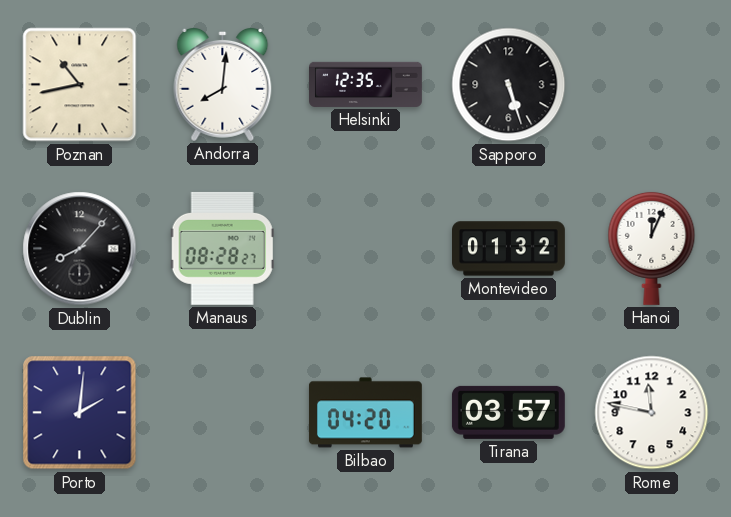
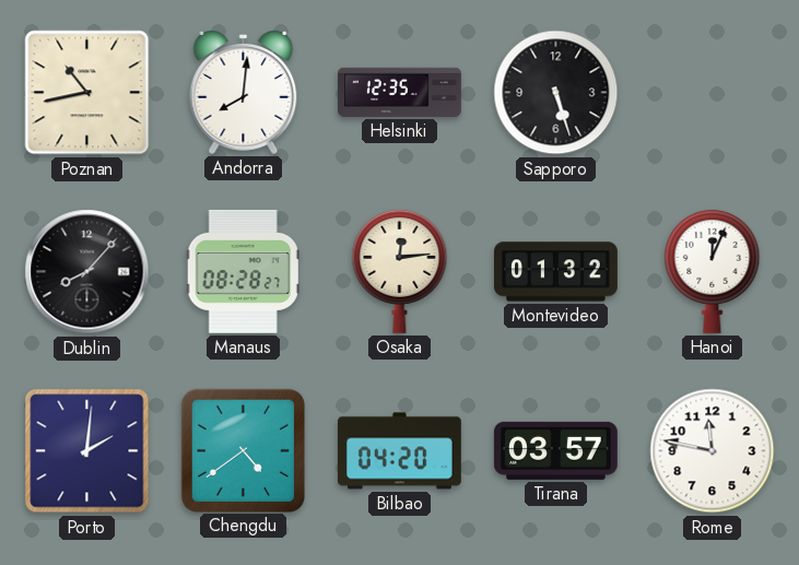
Osaka: none -> 12:14 (400, 271)
Chengdu: none -> 4:39 (243, 450)
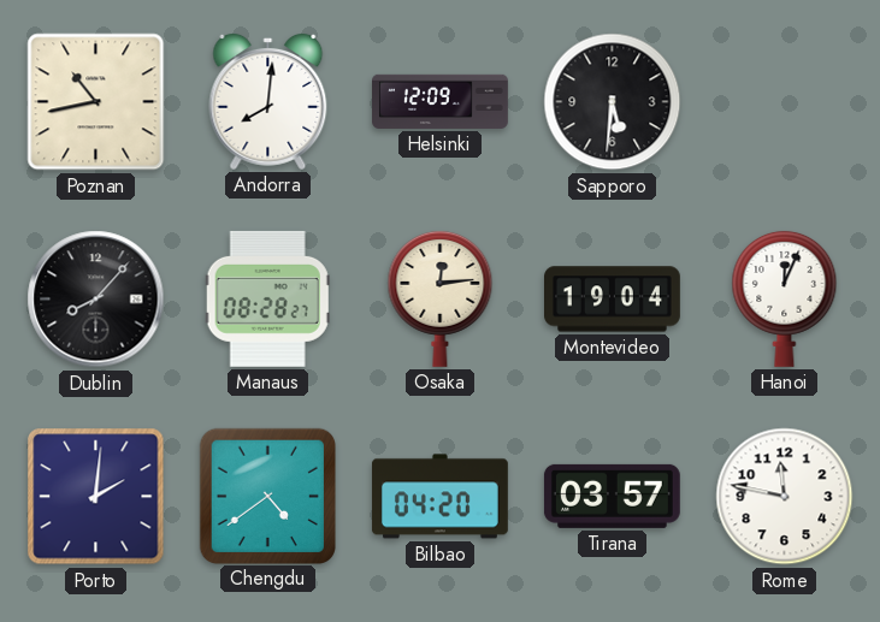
Helsinki: 12:35 -> 12:09 (441, 101)
Sapporo: 5:27 -> 5:31 (613, 102)
Montevideo: 01:32 -> 19:04 (613, 300)
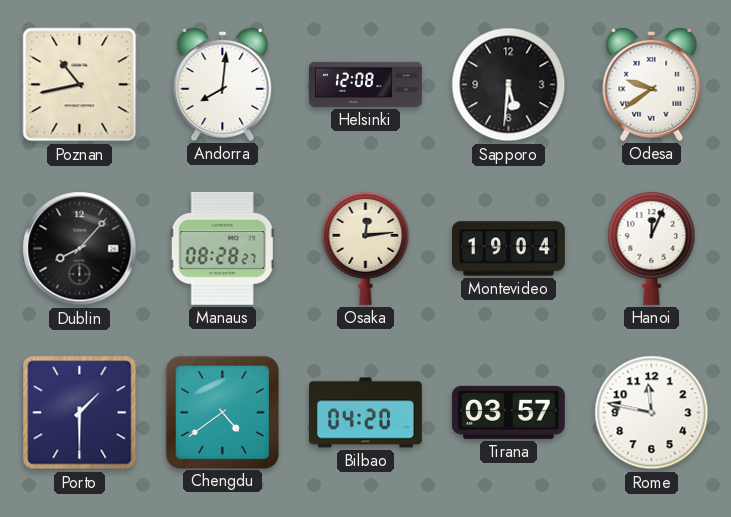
Helsinki: 12:09 -> 12:08 (366, 84)
Odesa: none -> 9:39 (652, 84)
Porto: 2:01 -> 1:30 (80, 413)
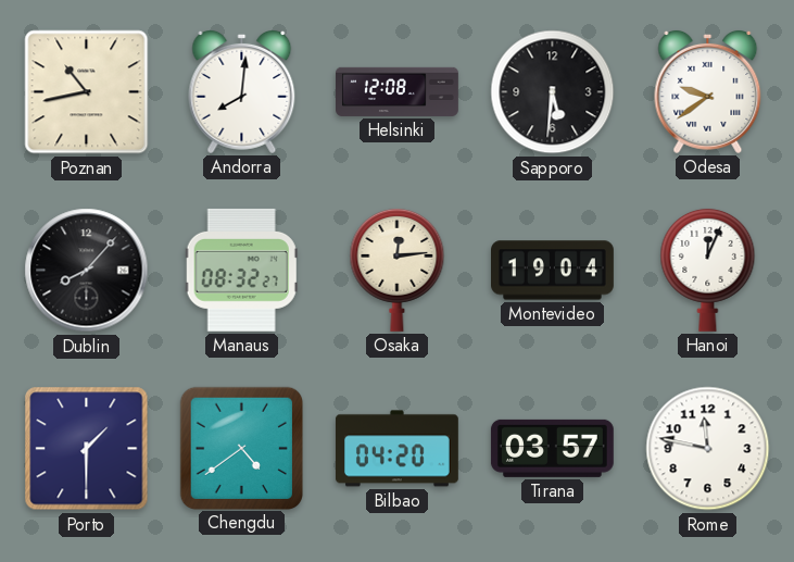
Manaus: 08:28 -> 08:32 (241, 270)
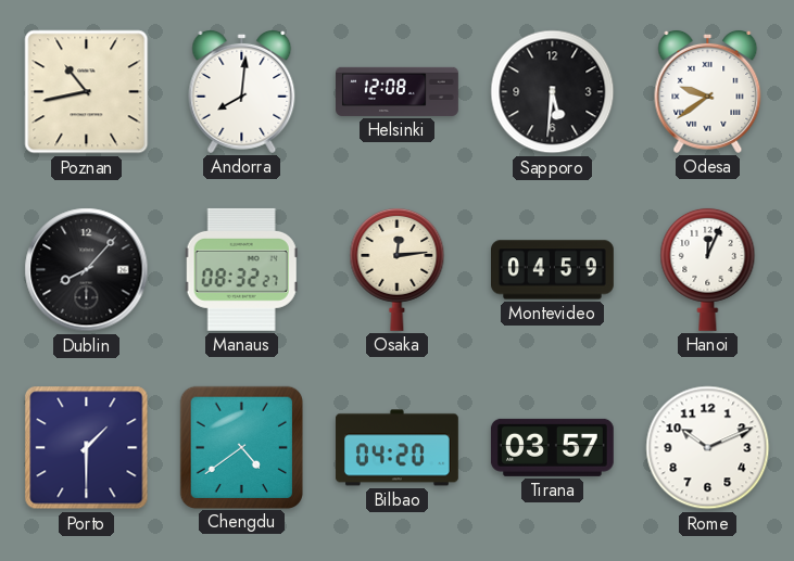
Montevideo: 19:04 -> 04:59 (553, 270)
Rome: 11:47 -> 10:11 (708, 448)
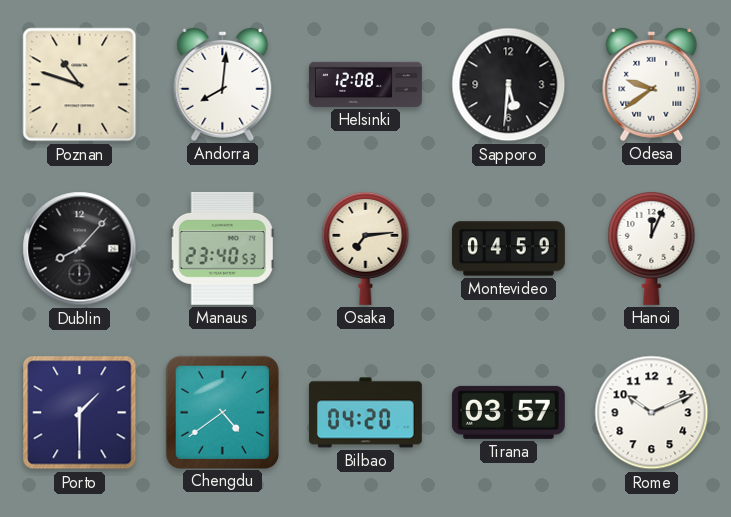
Poznan: 10:43 -> 10:48 (80, 85)
Manaus: 08:32 -> 23:40 (222, 248)
Osaka: 12:14 -> 7:14 (366, 248)
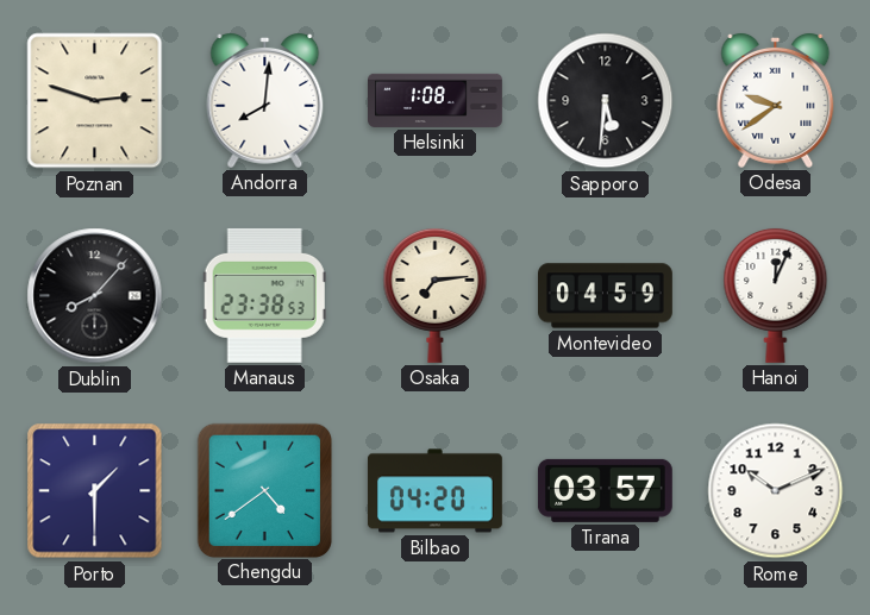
Poznan: 10:48 -> 2:48 (95, 101)
Helsinki: 12:08 -> 1:08 (436, 100)
Manaus: 23:40 -> 23:38 (264, 295)
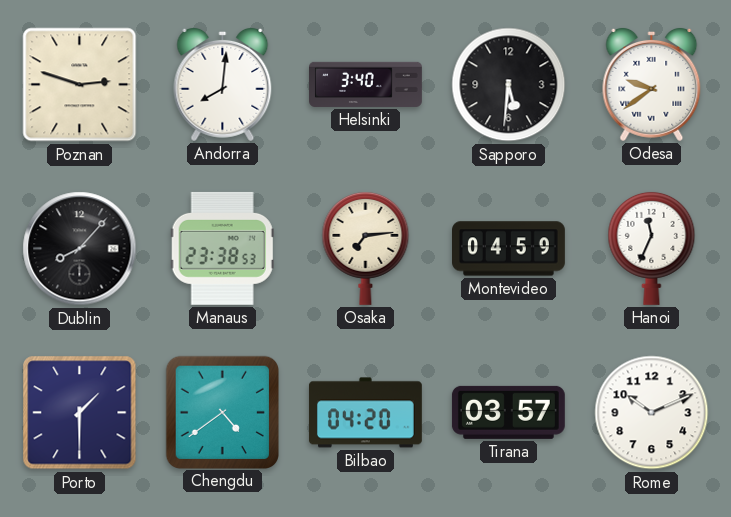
Helsinki: 1:08 -> 3:40 (366, 84)
Hanoi: 12:04 -> 11:34 (652, 248)
